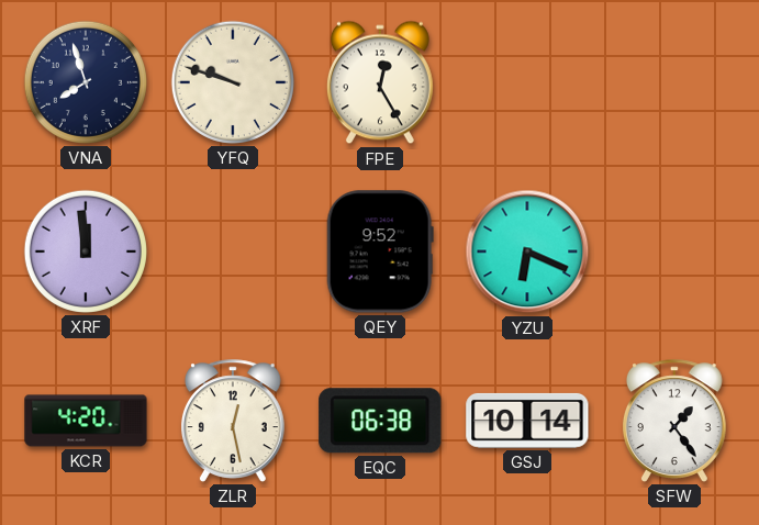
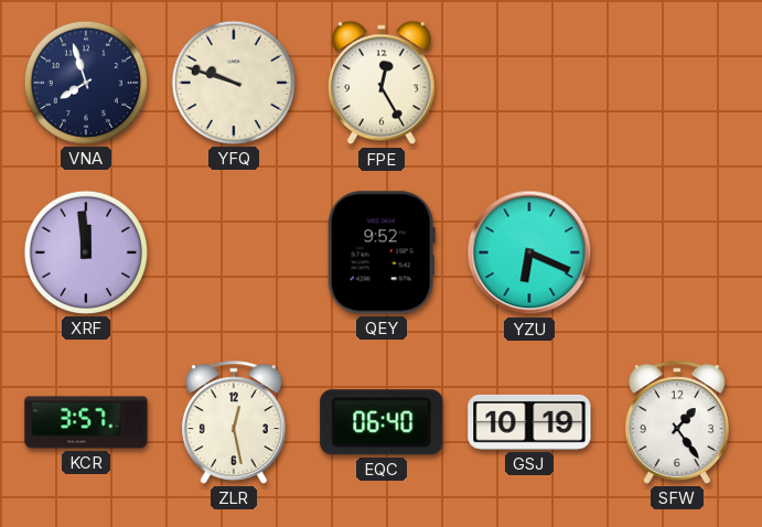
KCR: 4:20 -> 3:57 (86, 422)
EQC: 06:38 -> 06:40 (382, 422)
GSJ: 10:14 -> 10:19 (529, 422)
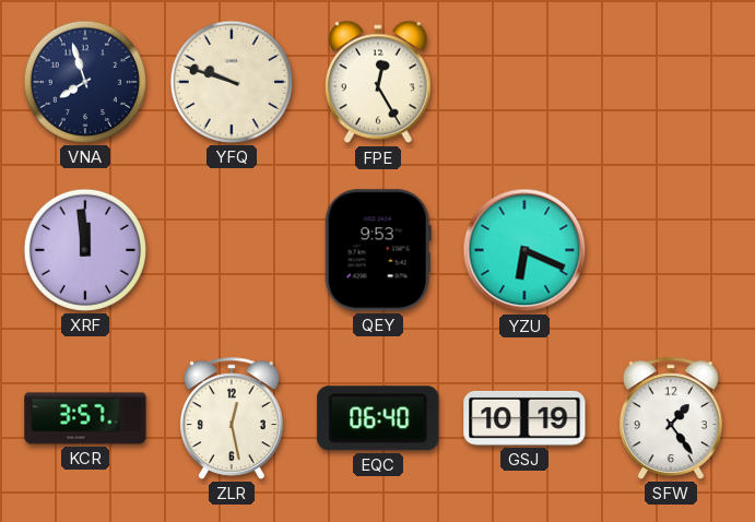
QEY: 9:52 -> 9:53 (378, 250)
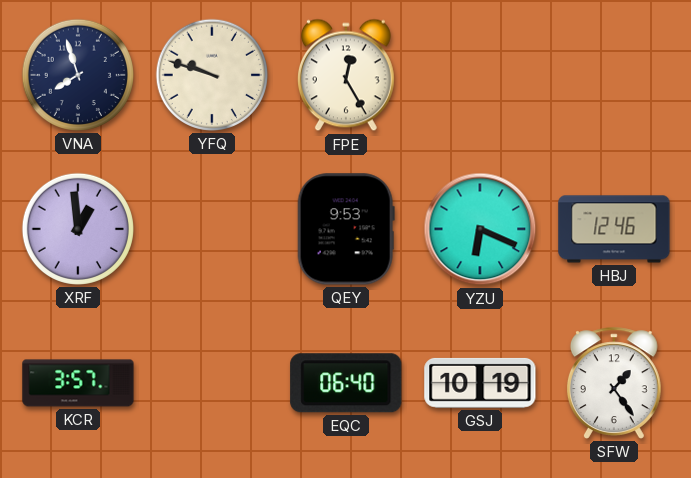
XRF: 11:59 -> 12:59 (78, 229)
HBJ: none -> 12:46 (614, 229)
ZLR: 12:28 -> none (232, 418)
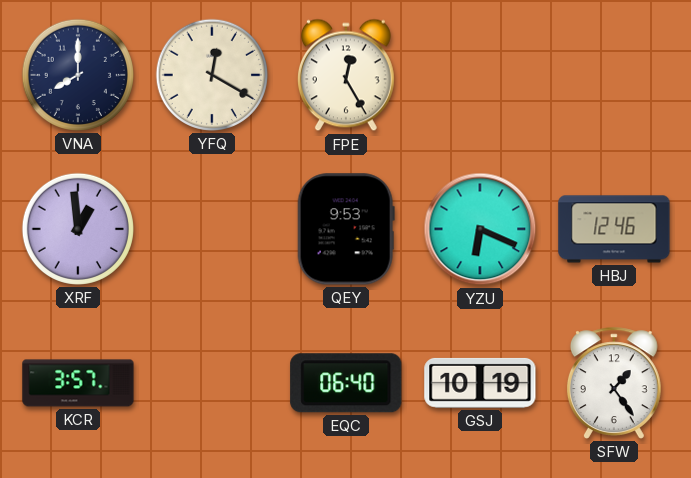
VNA: 7:57 -> 8:00 (78, 75)
YFQ: 9:48 -> 12:20 (212, 75)
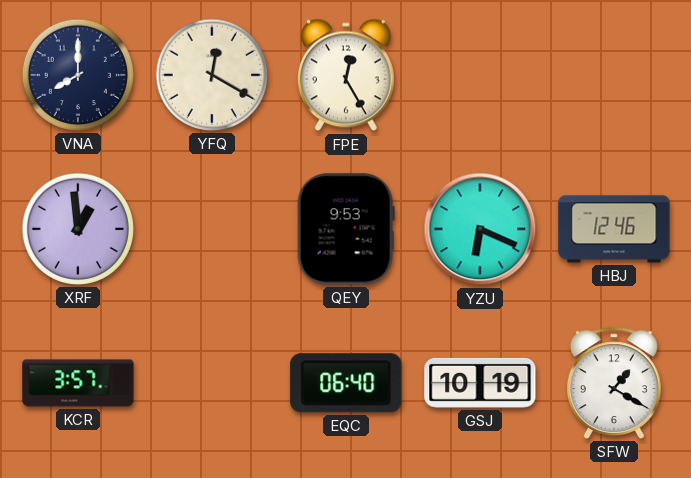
SFW: 1:24 -> 1:20 (614, 383)
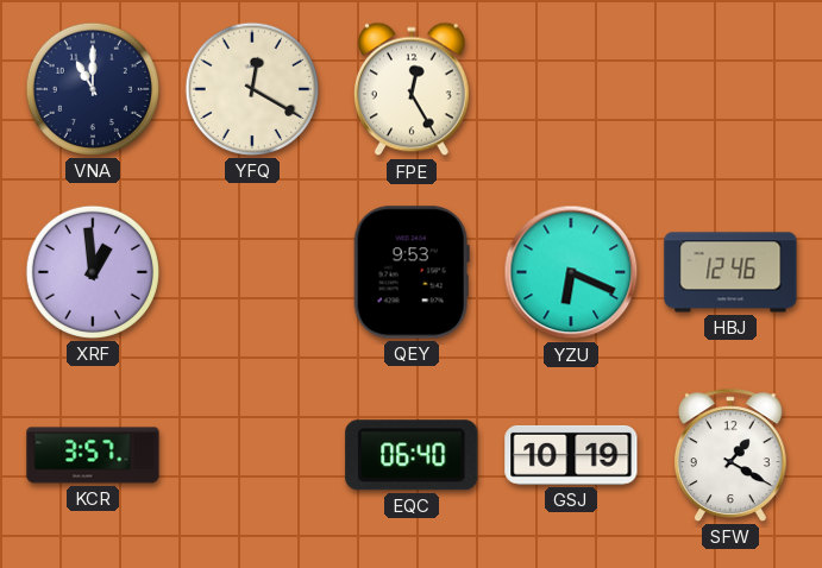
VNA: 8:00 -> 11:00 (93, 89)
